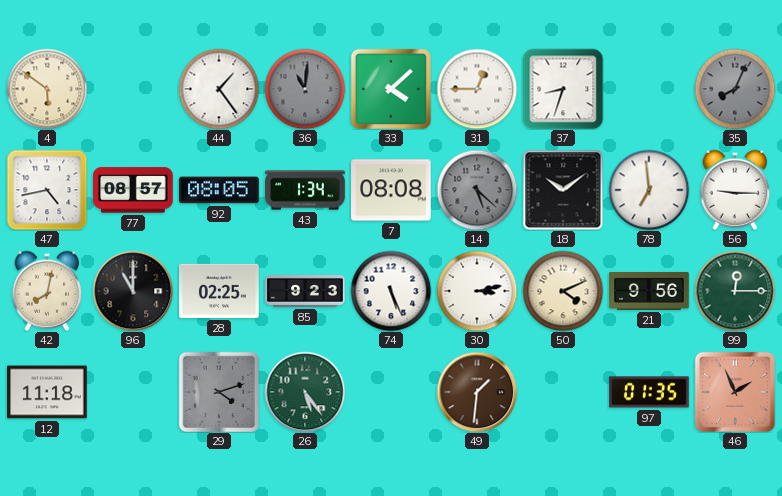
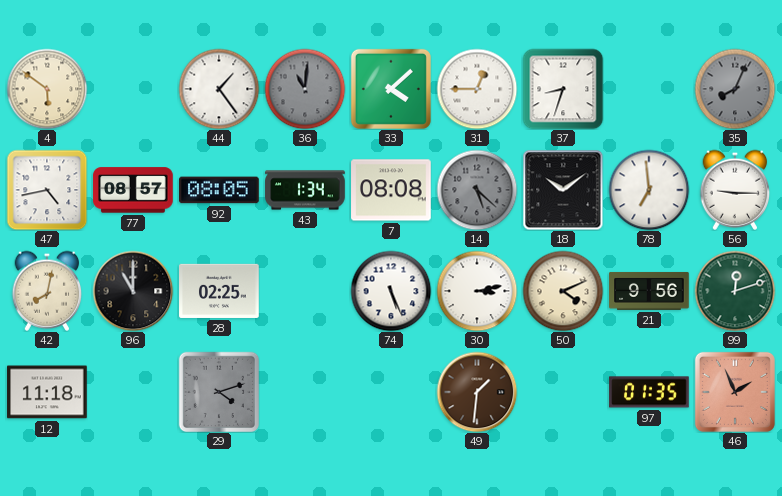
85: 9:23 -> none (305, 292)
99: 12:15 -> 12:12 (735, 291)
26: 5:24 -> none (305, 392)
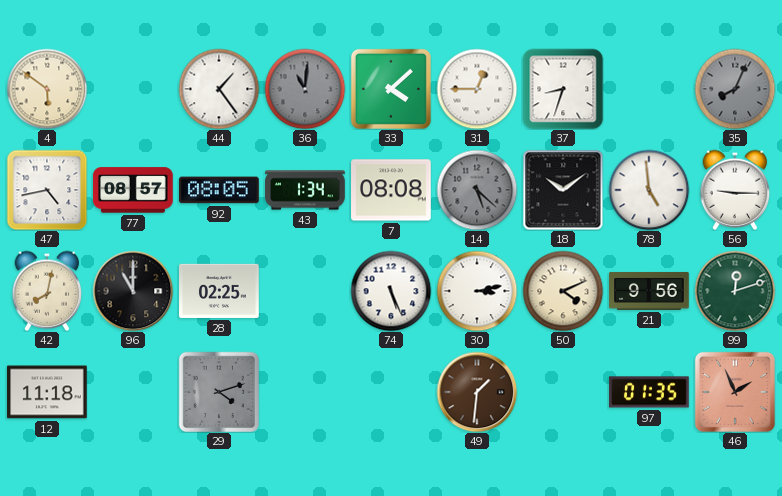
78: 6:59 -> 4:59 (649, 190)
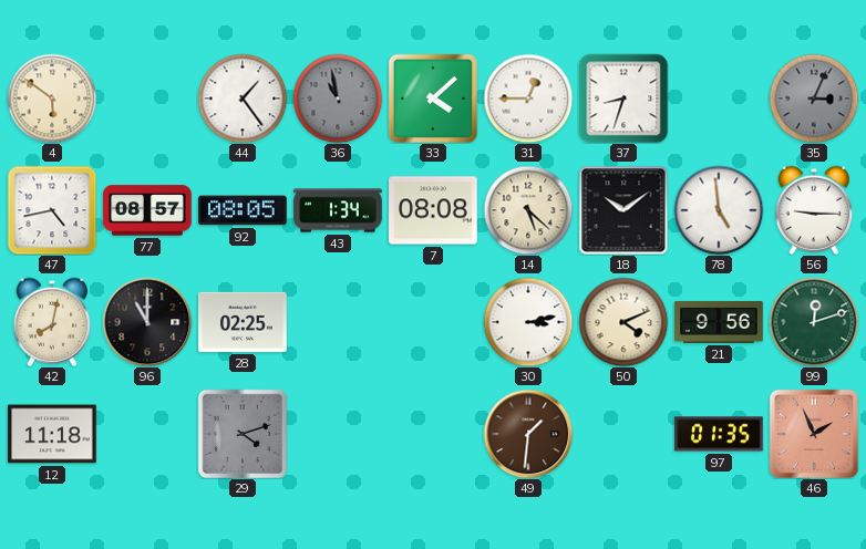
36: 11:01 -> 10:58 (338, 99)
35: 8:04 -> 3:04 (814, 99)
14 dial: grey -> cream (528, 210)
74: 5:26 -> none (391, 291)
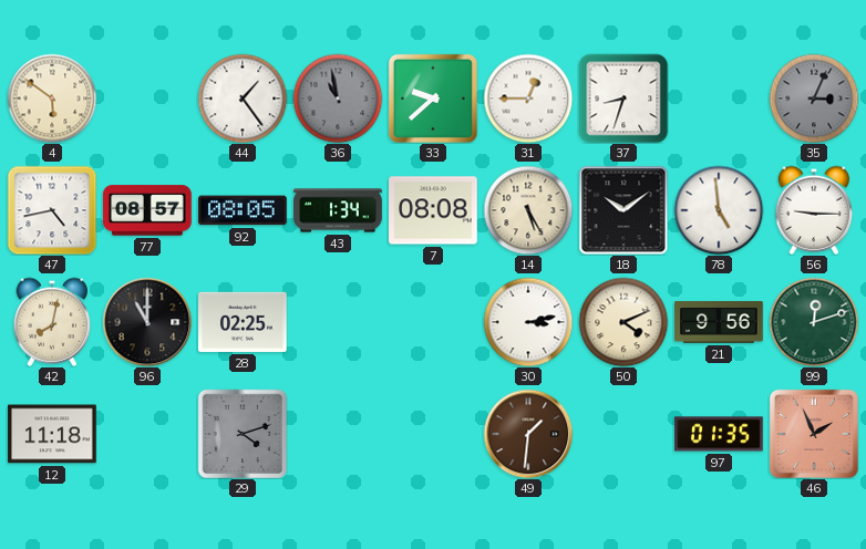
33: 4:08 -> 9:38 (433, 99)
14: 5:22 -> 5:25 (528, 210)
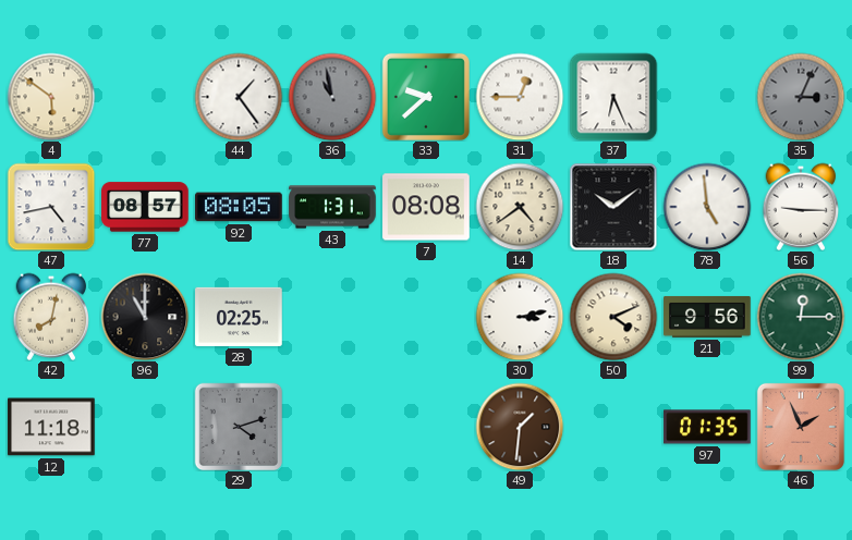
37: 8:33 -> 6:26 (613, 97)
43: 1:34 -> 1:31 (332, 207)
14: 5:25 -> 4:39 (520, 207)
99: 12:12 -> 12:15 (801, 317)
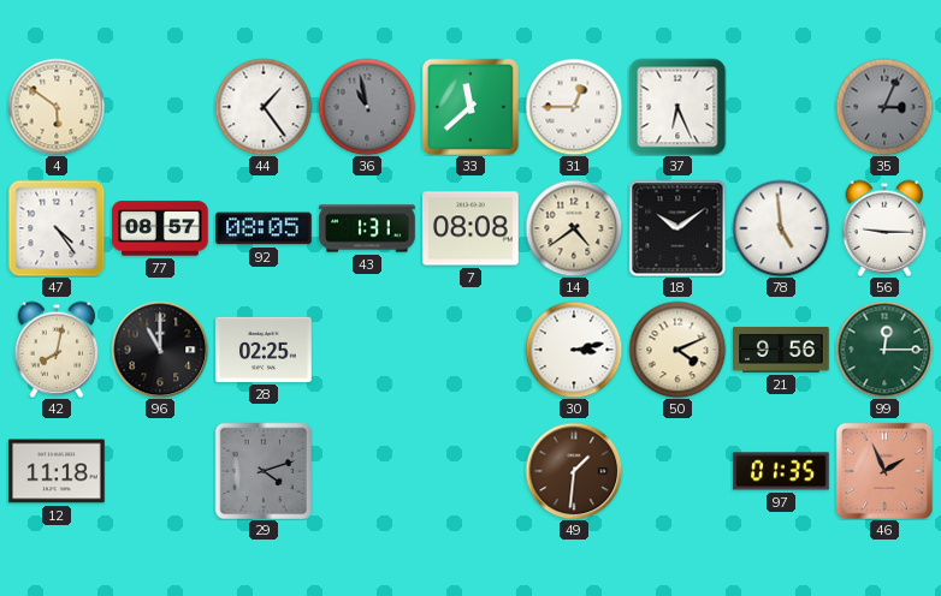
33: 9:38 -> 11:38 (470, 107)
47: 4:43 -> 4:24 (57, 228)
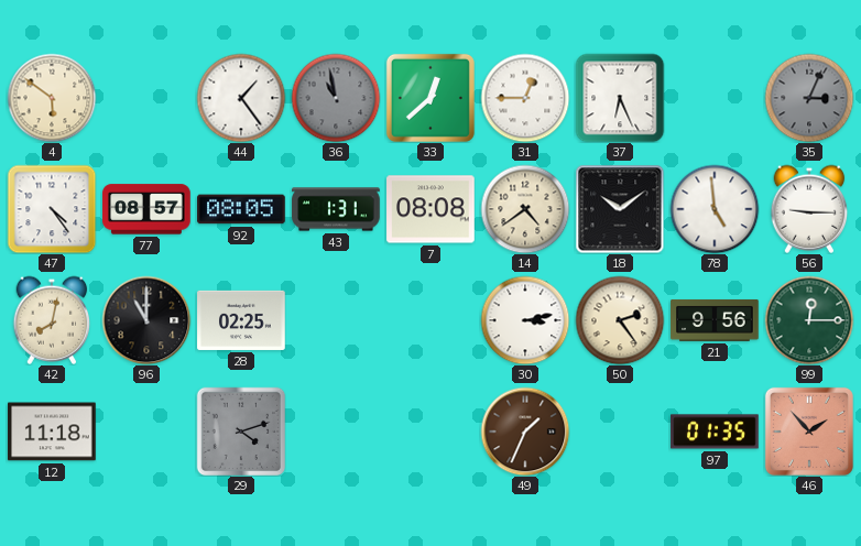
33: 11:38 -> 12:38 (430, 98)
50: 4:11 -> 2:24 (620, 320)
49: 1:31 -> 1:34 (525, 432)
46: 1:56 -> 1:53 (809, 432)
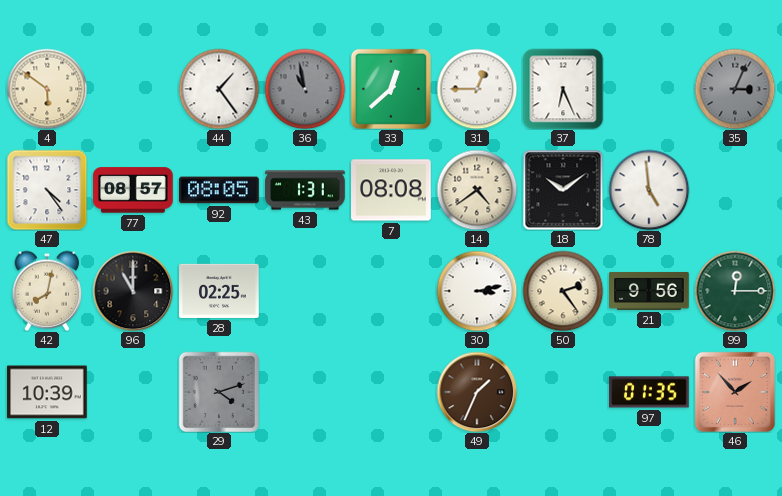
56: 9:15 -> none (809, 209)
12: 11:18 -> 10:39 (47, 392)
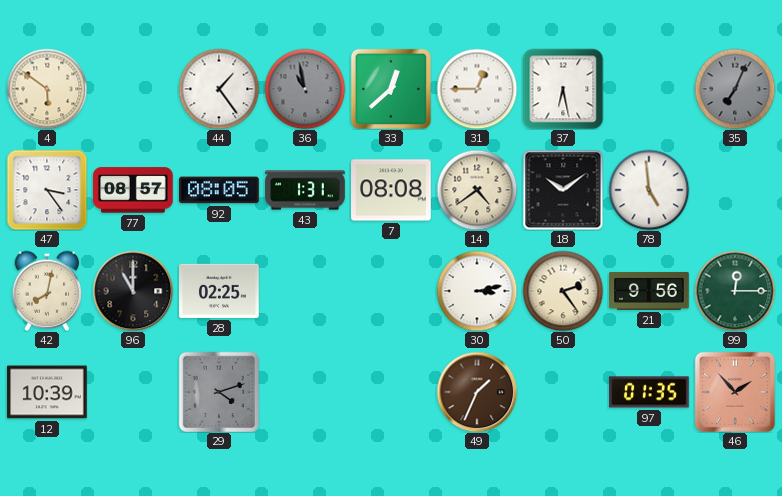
37: 6:26 -> 6:28 (563, 89)
35: 3:04 -> 7:04 (735, 89)
47: 4:24 -> 3:24 (47, 190)
